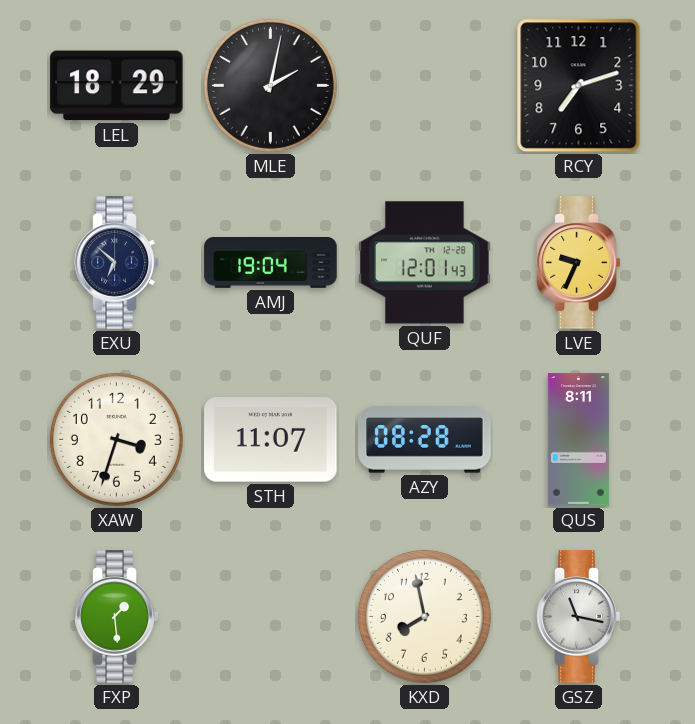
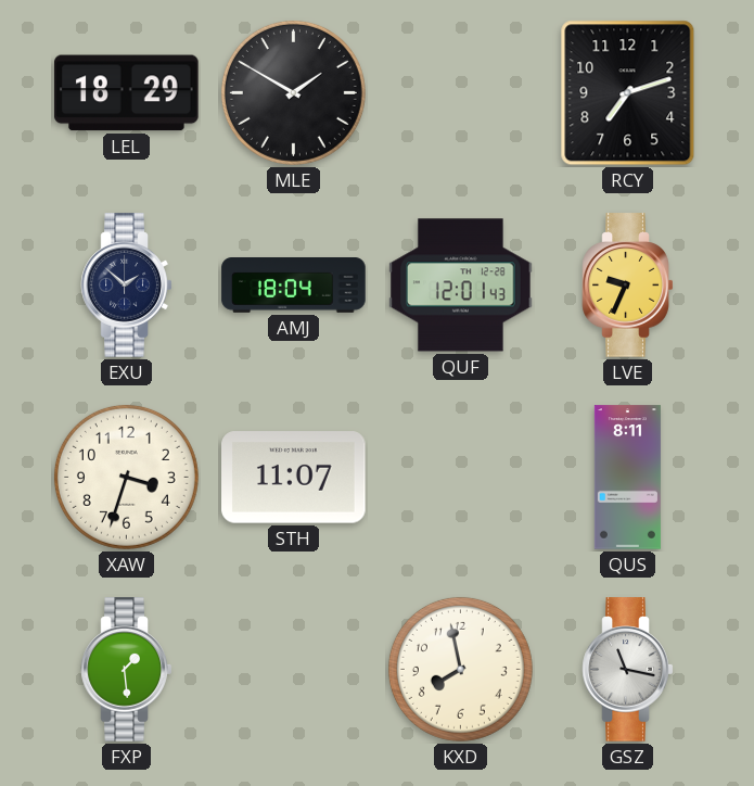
MLE: 2:02 -> 1:50 (293, 92)
EXU: 6:52 -> 1:52 (127, 286)
AMJ: 19:04 -> 18:04 (294, 286)
AZY: 08:28 -> none (425, 440)
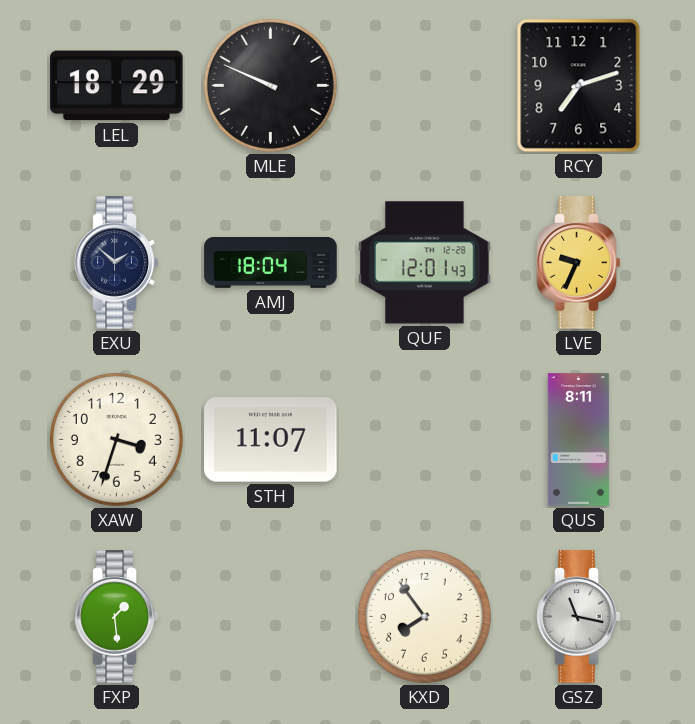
MLE: 1:50 -> 9:49 (270, 85)
KXD: 7:58 -> 7:54 (424, 616)
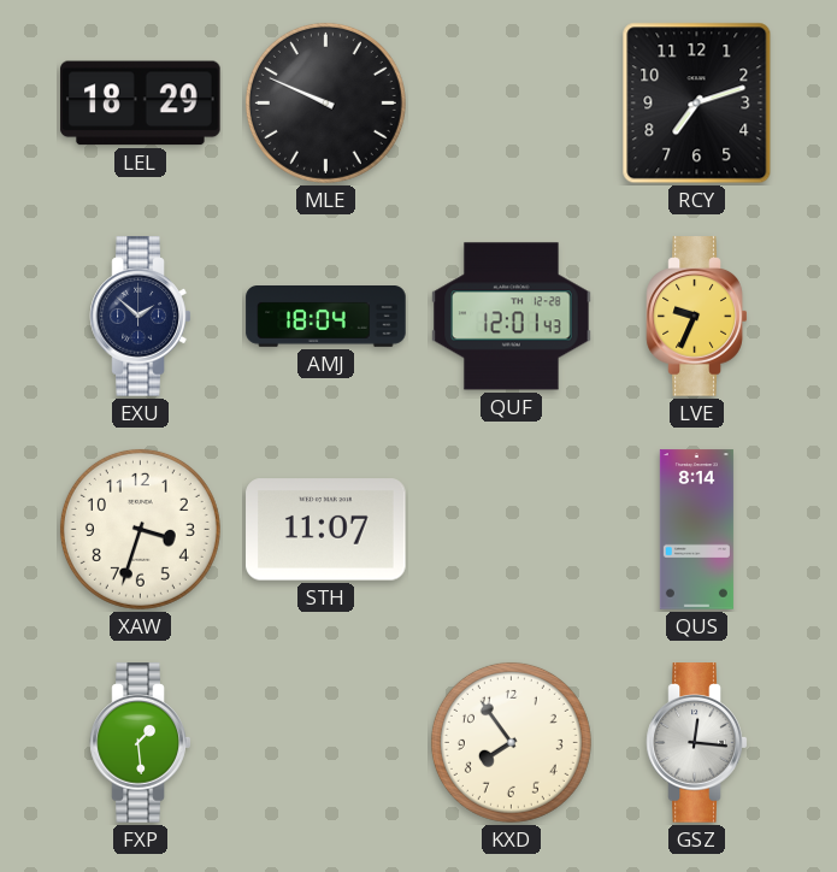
QUS: 8:11 -> 8:14 (696, 530)
GSZ: 11:17 -> 12:16 (697, 743)
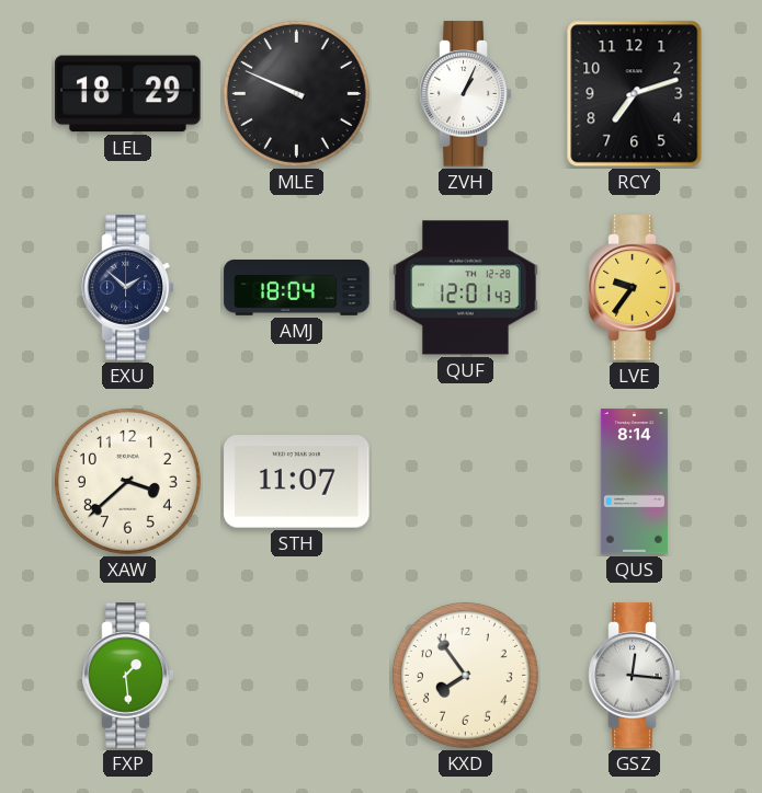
ZVH: none -> 1:04 (466, 94)
LVE: 9:34 -> 9:36 (635, 288)
XAW: 3:33 -> 3:38 (127, 481)
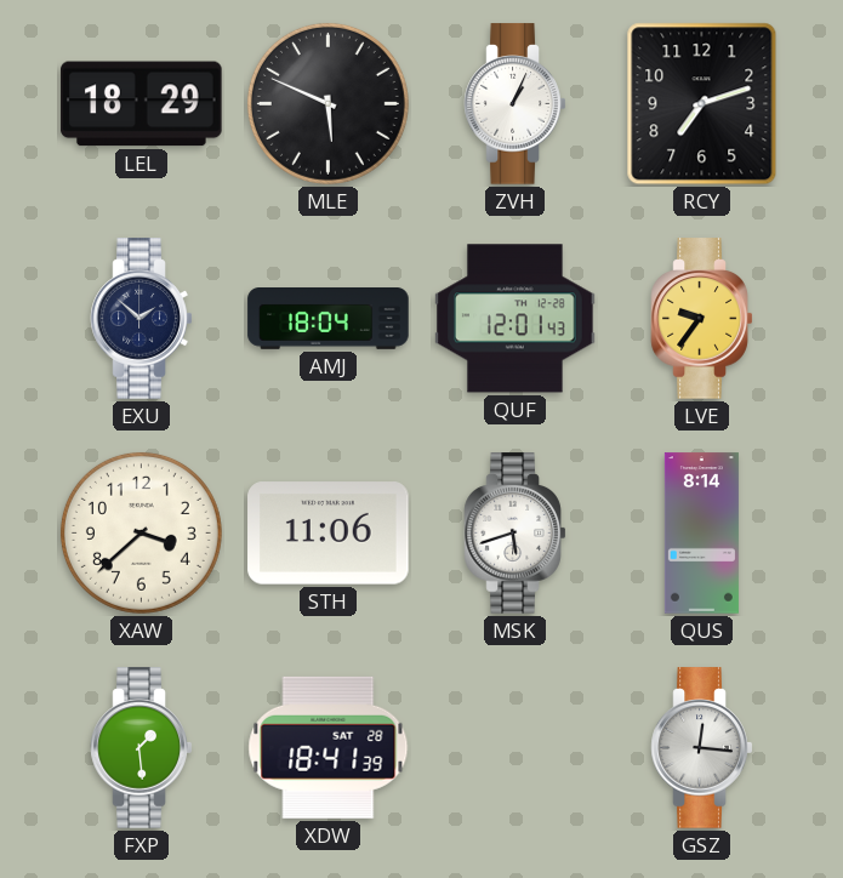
MLE: 9:49 -> 5:49 (327, 103)
STH: 11:07 -> 11:06 (329, 534)
MSK: none -> 5:42 (516, 534)
XDW: none -> 18:41 (329, 747)
KXD: 7:54 -> none (465, 675)
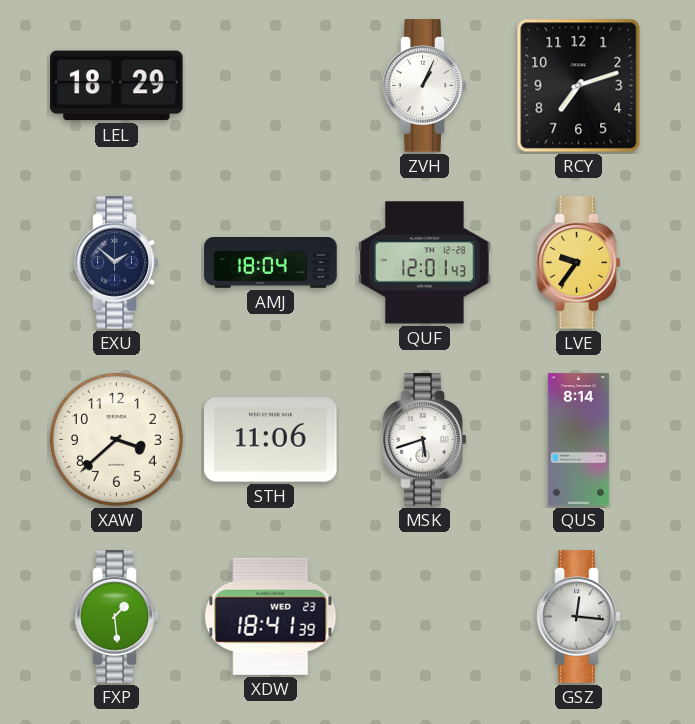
MLE: 5:49 -> none (327, 103)
XDW date: SAT 28 -> WED 23 (271, 616)
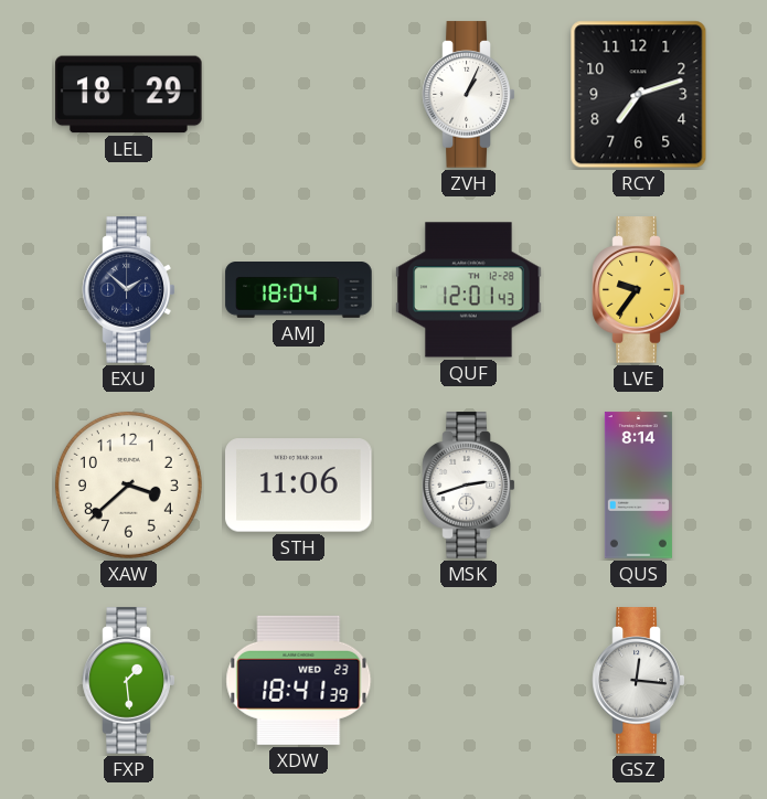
MSK: 5:42 -> 2:42 (469, 486)
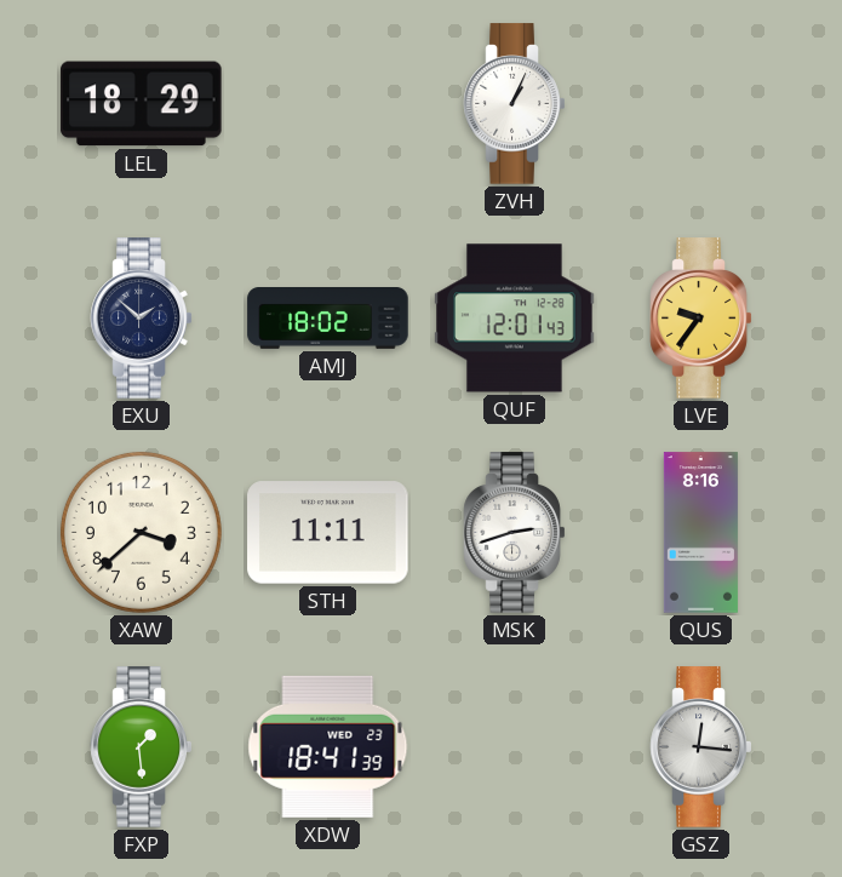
RCY: 7:12 -> none (639, 95)
AMJ: 18:04 -> 18:02 (328, 319)
STH: 11:06 -> 11:11 (328, 533)
QUS: 8:14 -> 8:16 (700, 533)
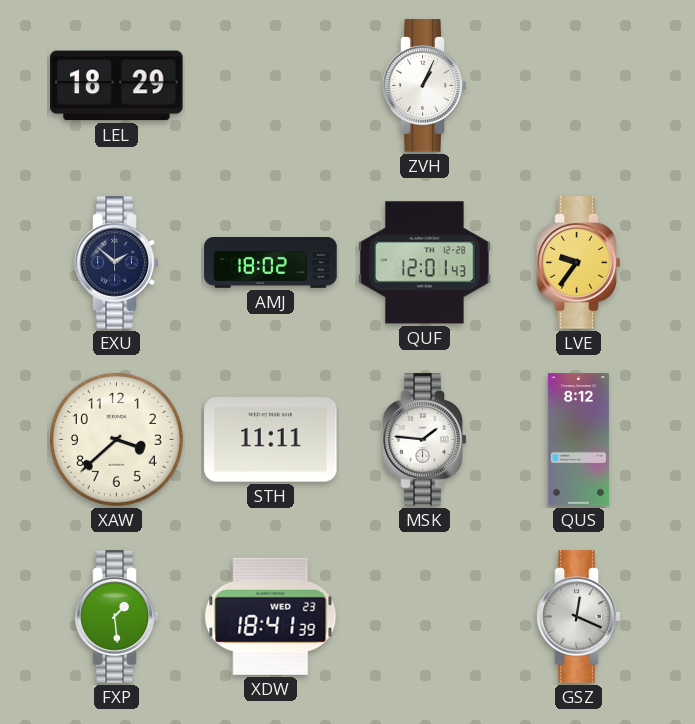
MSK: 2:42 -> 1:46 (425, 440)
QUS: 8:16 -> 8:12 (578, 440)
GSZ: 12:16 -> 12:19 (579, 617)
